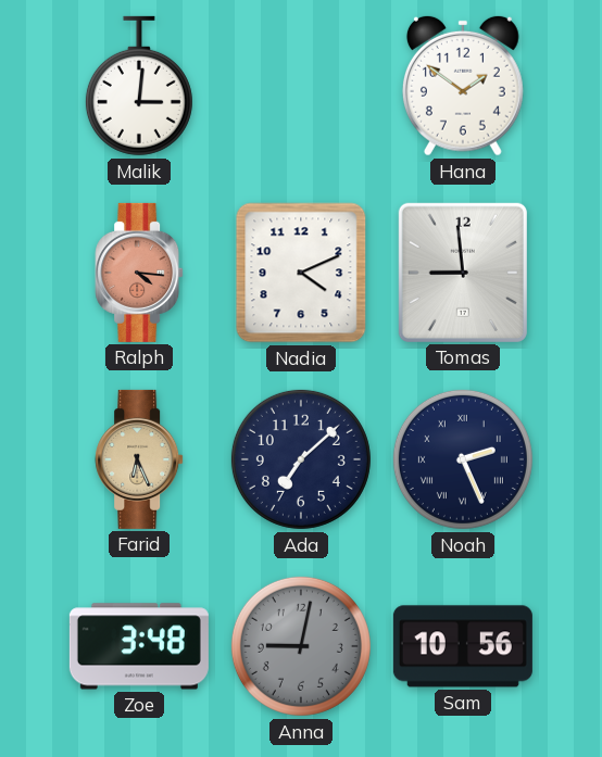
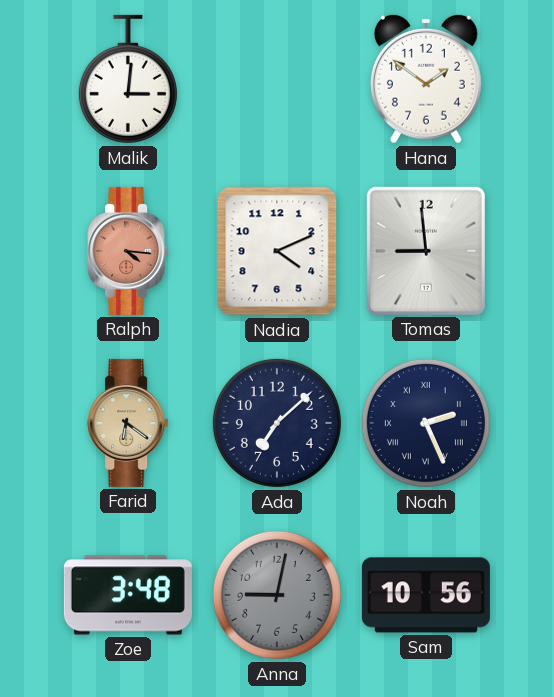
Farid: 6:26 -> 6:21 (128, 423)
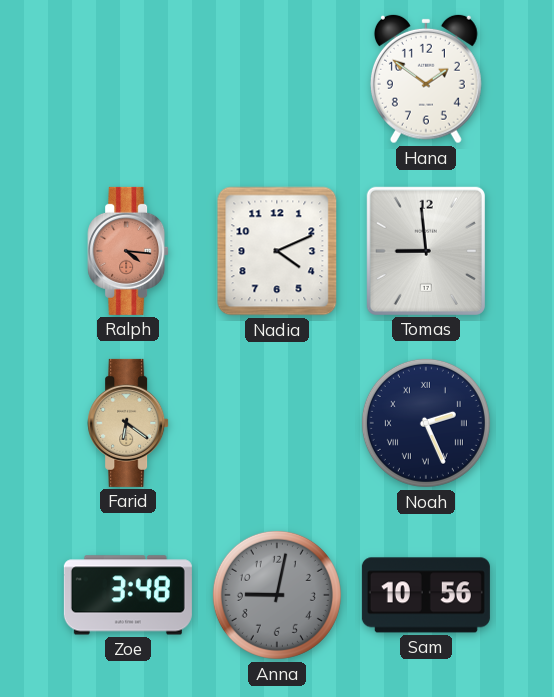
Malik: 3:01 -> none (128, 79)
Ada: 7:08 -> none (277, 423)
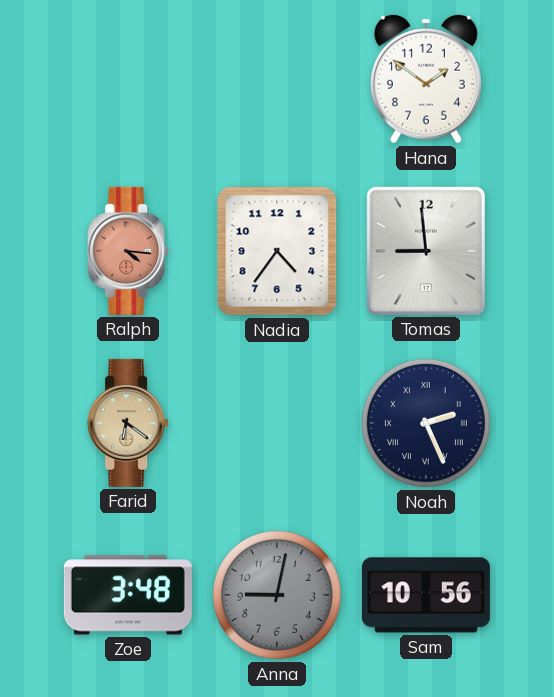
Nadia: 4:11 -> 4:36 (277, 251)
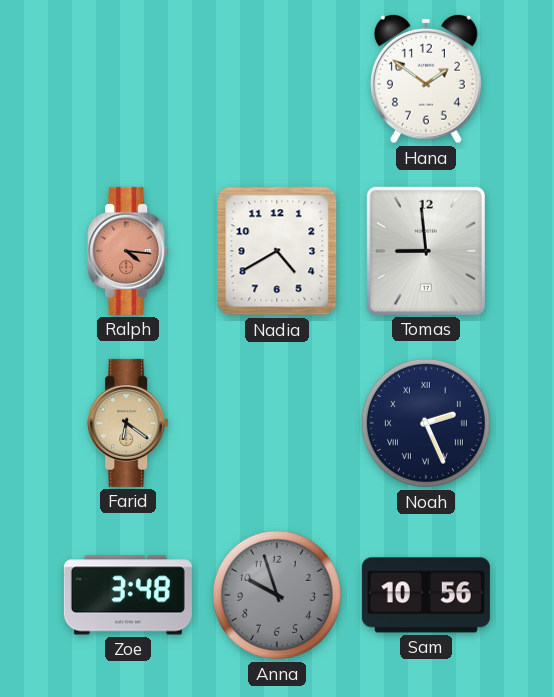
Nadia: 4:36 -> 4:40 (277, 251)
Anna: 9:02 -> 9:57 (277, 595)
